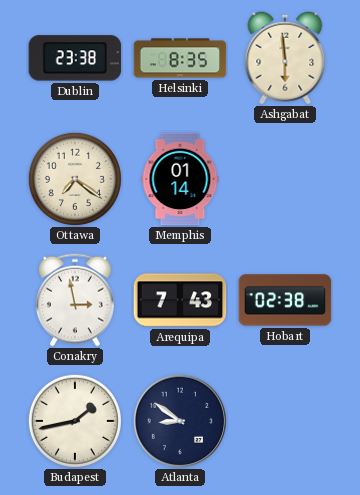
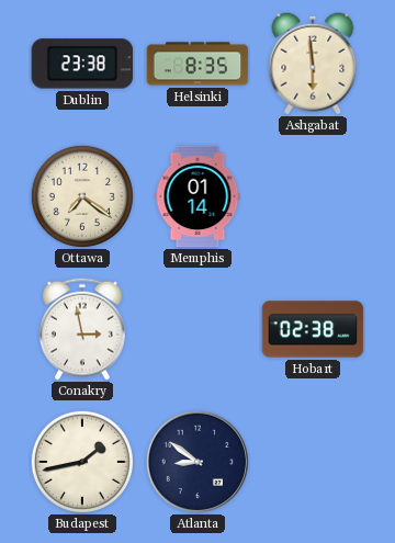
Arequipa: 7:43 -> none (180, 300)
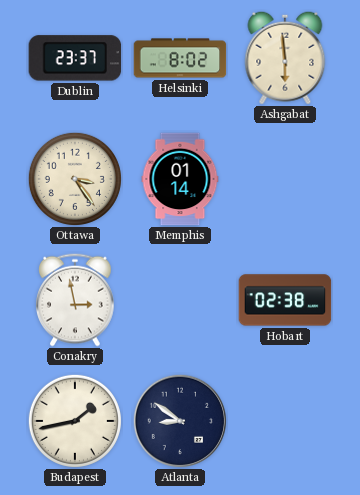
Dublin: 23:38 -> 23:37 (75, 58)
Helsinki: 8:35 -> 8:02 (180, 58)
Ottawa: 7:21 -> 3:24 (75, 179)
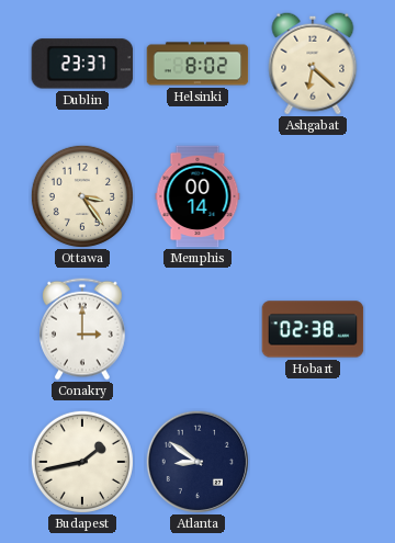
Ashgabat: 5:59 -> 6:22 (313, 64)
Memphis: 01:14 -> 00:14 (198, 196)
Conakry: 2:58 -> 3:00 (83, 329)
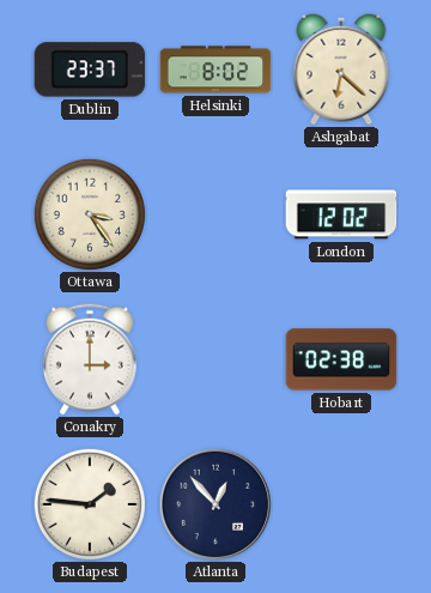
Memphis: 00:14 -> none (198, 196)
London: none -> 12:02 (341, 214)
Budapest: 1:43 -> 1:46 (90, 504)
Atlanta: 8:51 -> 12:53 (214, 503)
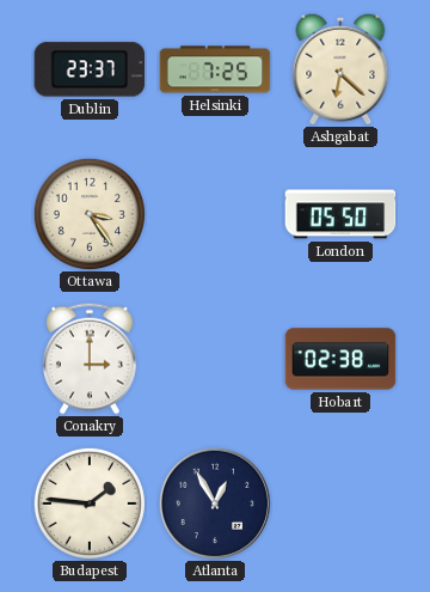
Helsinki: 8:02 -> 7:25 (215, 69)
London: 12:02 -> 05:50 (340, 214)
Atlanta: 12:53 -> 12:55 (214, 502)
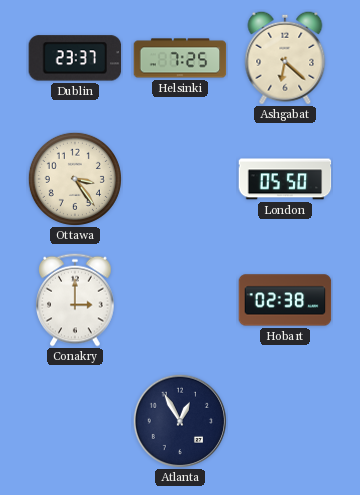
Budapest: 1:46 -> none (90, 503)
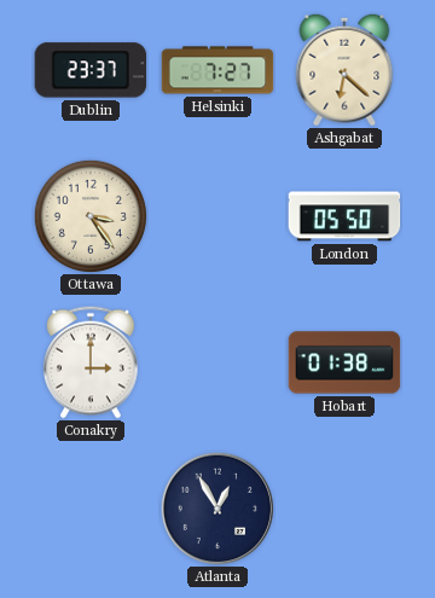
Helsinki: 7:25 -> 7:27 (217, 70)
Hobart: 02:38 -> 01:38 (344, 362)
